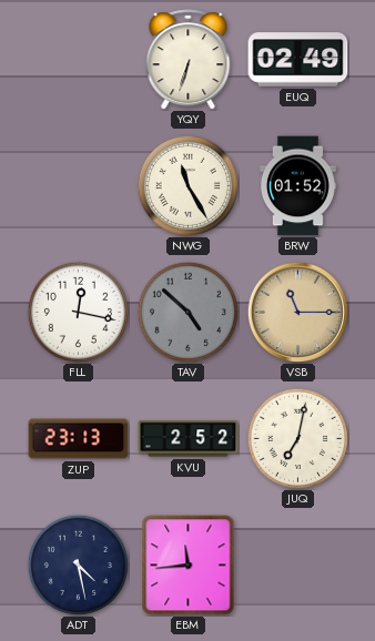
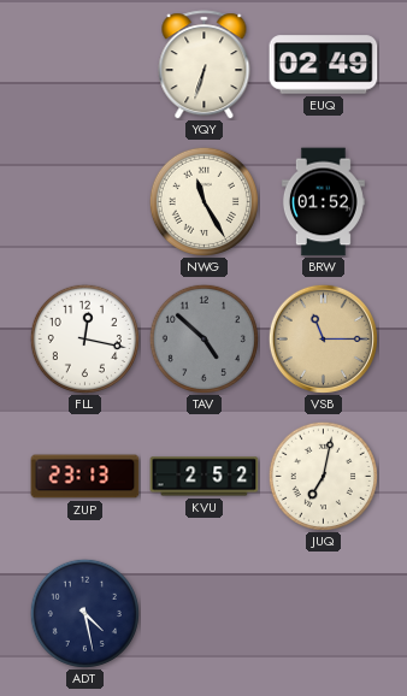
EBM: 11:44 -> none (189, 566)
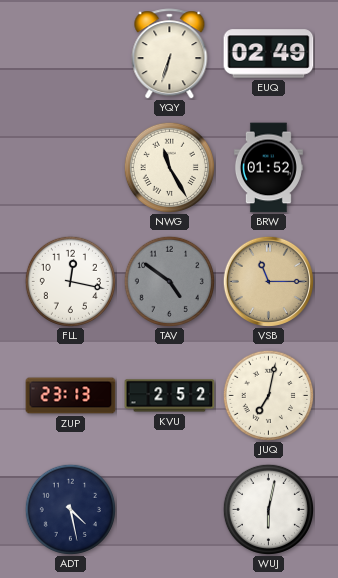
TAV: 4:52 -> 4:51 (169, 281)
WUJ: none -> 6:02 (268, 509)
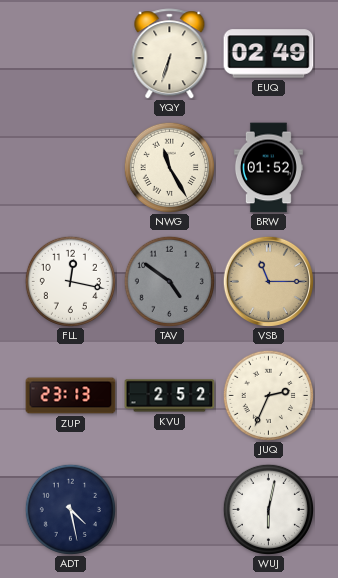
JUQ: 7:02 -> 2:34 (268, 395)
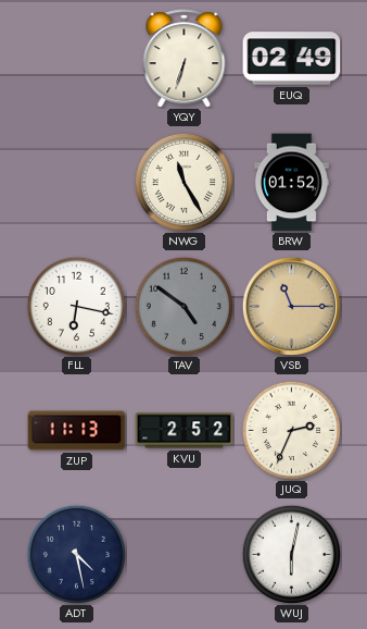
FLL: 12:17 -> 6:17 (76, 306)
ZUP: 23:13 -> 11:13 (77, 431)
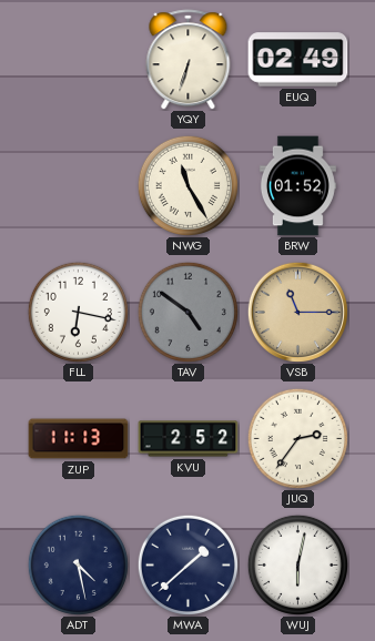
JUQ: 2:34 -> 2:36 (297, 438)
MWA: none -> 1:38 (187, 564)
